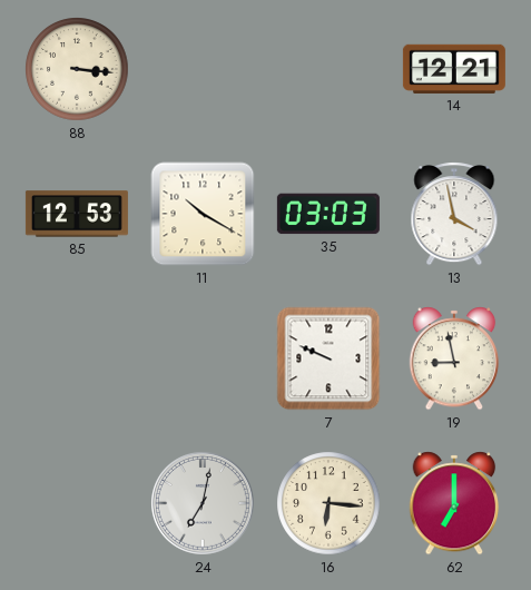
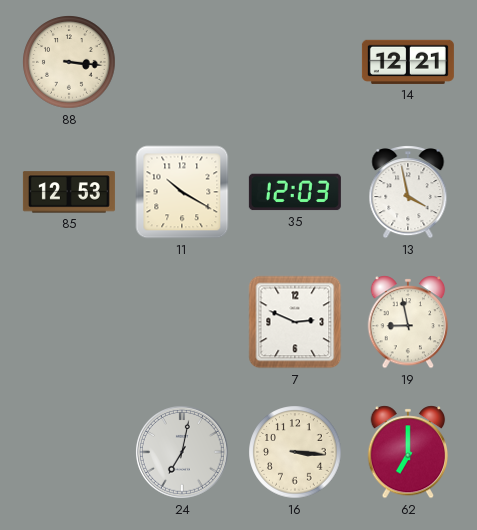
35: 03:03 -> 12:03 (295, 192)
7: 9:49 -> 2:49 (295, 322)
16: 6:16 -> 3:16 (295, 452)
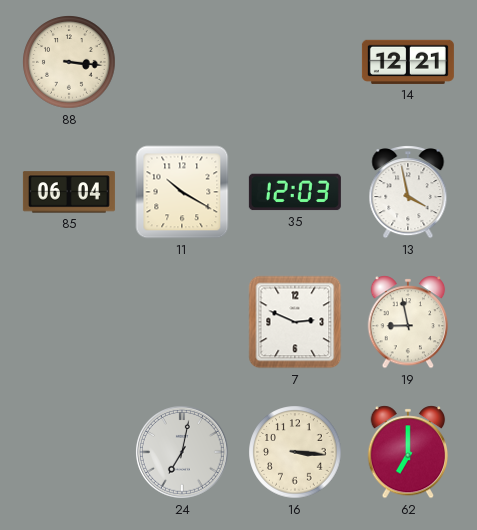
85: 12:53 -> 06:04 (69, 192)
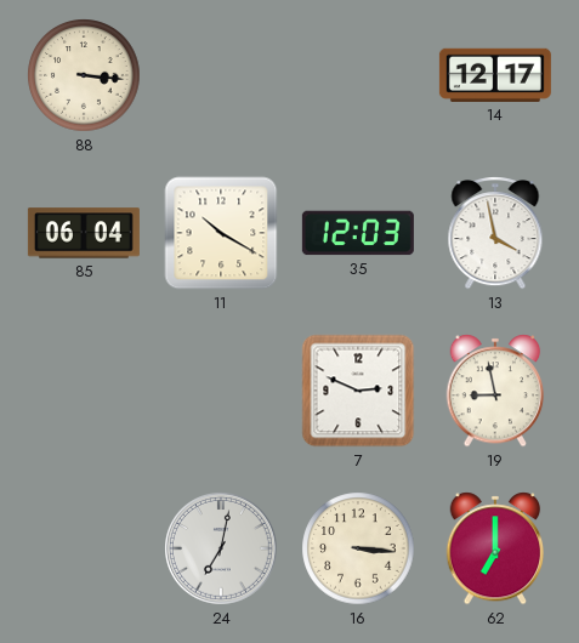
14: 12:21 -> 12:17 (495, 75)
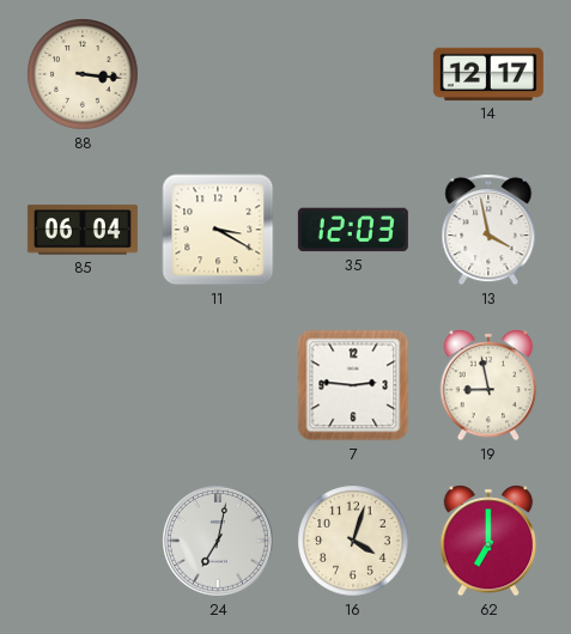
11: 10:20 -> 3:20 (218, 230)
7: 2:49 -> 2:46 (353, 385)
16: 3:16 -> 4:03 (353, 541)
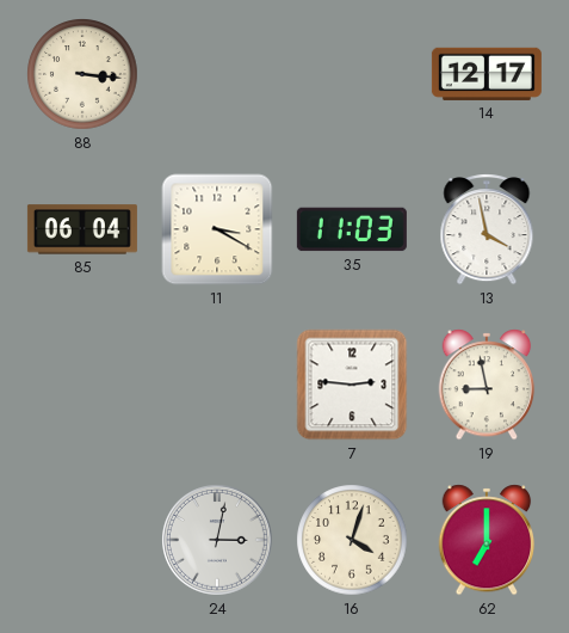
35: 12:03 -> 11:03 (352, 229)
24: 7:02 -> 3:02 (218, 541)
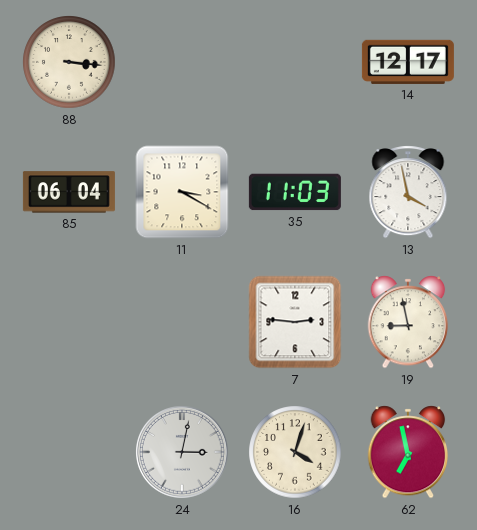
62: 7:00 -> 6:58 (408, 452)
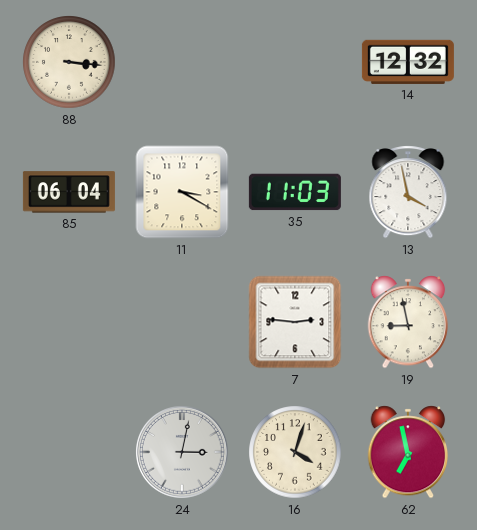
14: 12:17 -> 12:32 (408, 62)
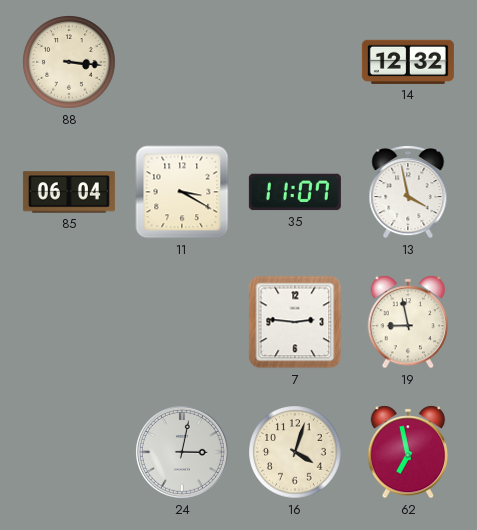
35: 11:03 -> 11:07 (295, 192)
